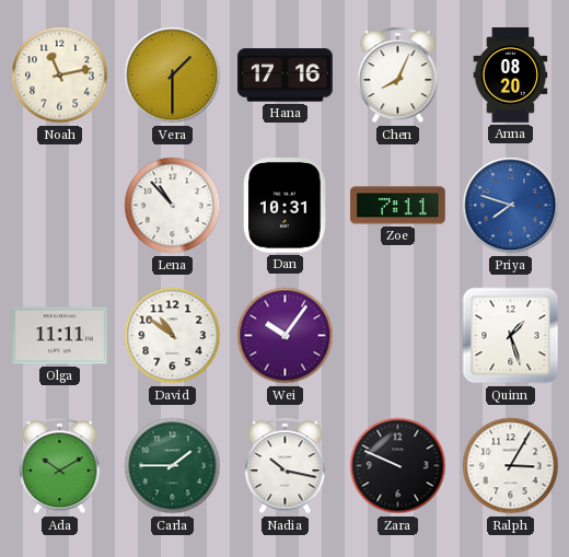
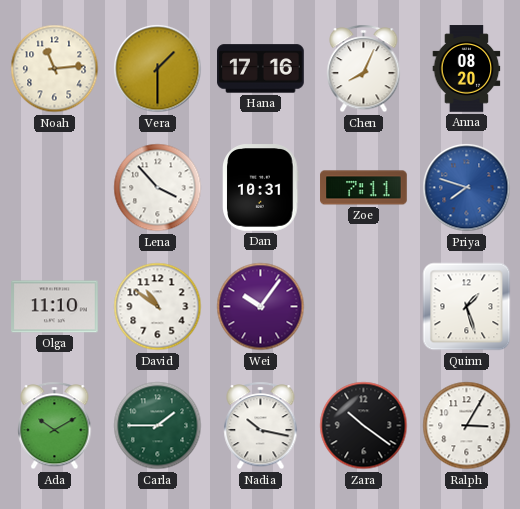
Noah: 11:13 -> 11:14 (55, 69)
Lena: 10:53 -> 3:53 (158, 188)
Olga: 11:11 -> 11:10 (55, 307)
Zara: 9:49 -> 10:21 (364, 426)
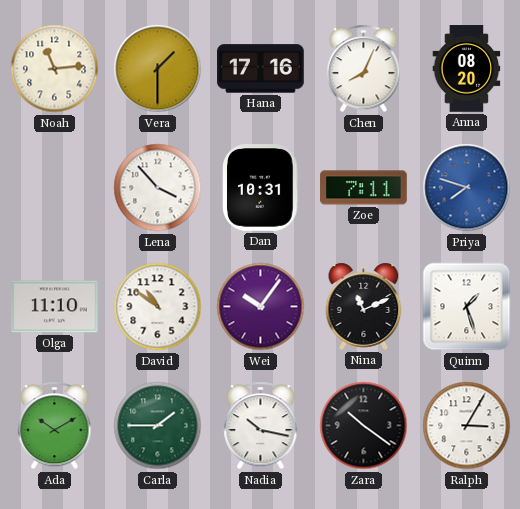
Nina: none -> 11:11 (364, 306)
